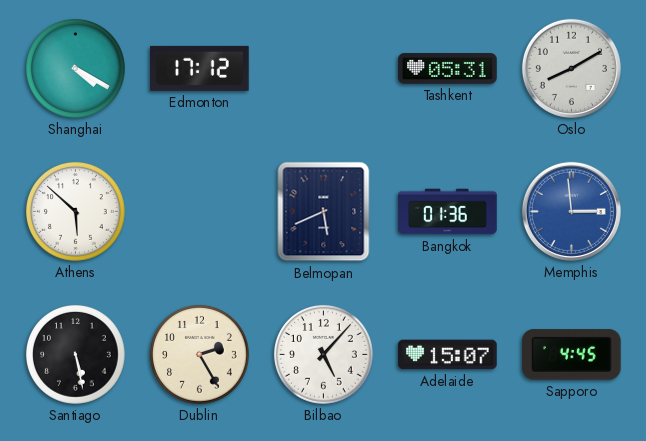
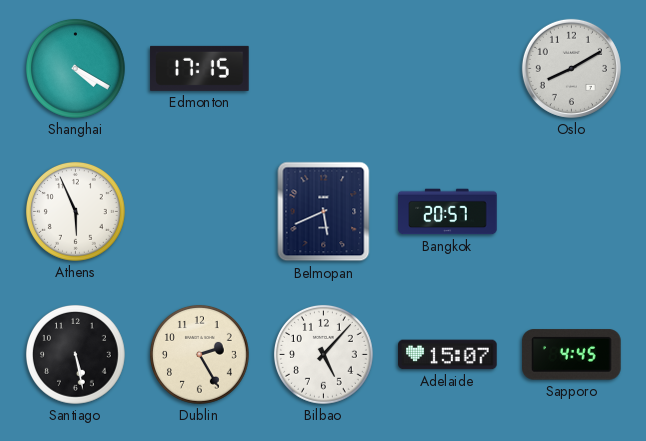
Edmonton: 17:12 -> 17:15 (200, 68)
Tashkent: 05:31 -> none (448, 69)
Athens: 5:52 -> 5:56 (76, 212)
Bangkok: 01:36 -> 20:57 (448, 212)
Memphis: 2:59 -> none (571, 211)
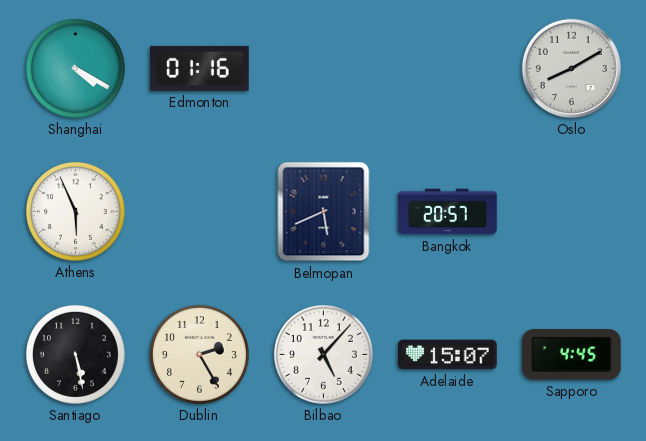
Edmonton: 17:15 -> 01:16 (200, 68)
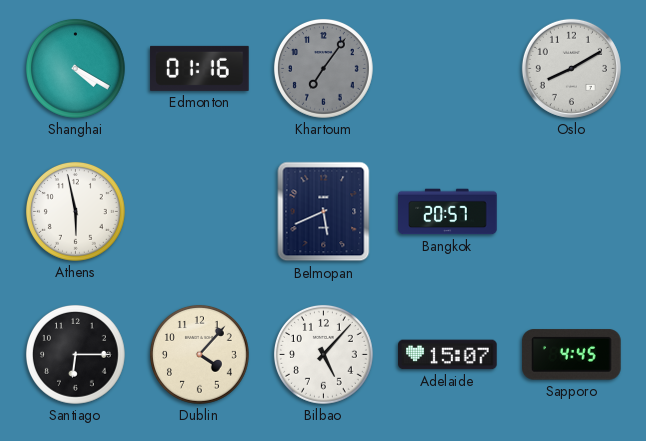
Khartoum: none -> 7:06 (324, 69)
Athens: 5:56 -> 5:58 (76, 212)
Santiago: 5:28 -> 6:15 (76, 355)
Dublin: 2:25 -> 4:07 (200, 355)
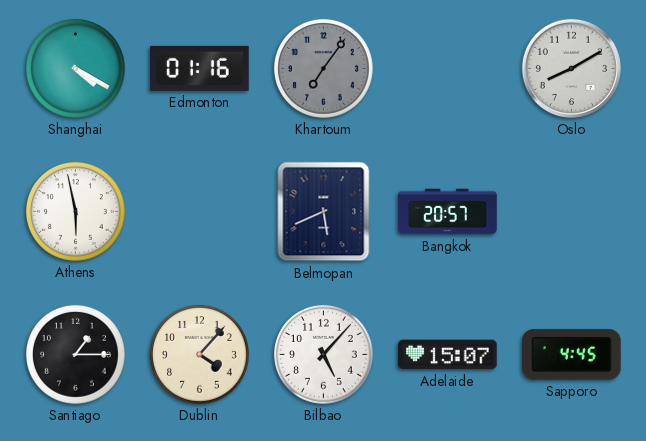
Santiago: 6:15 -> 1:15 (76, 355)
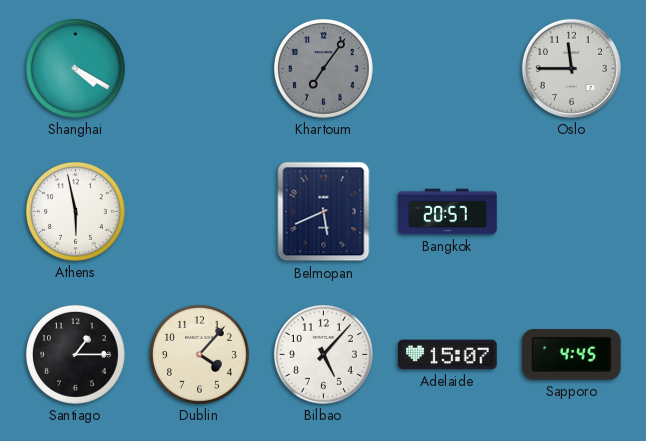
Edmonton: 01:16 -> none (200, 68)
Oslo: 8:10 -> 11:45 (571, 68)
